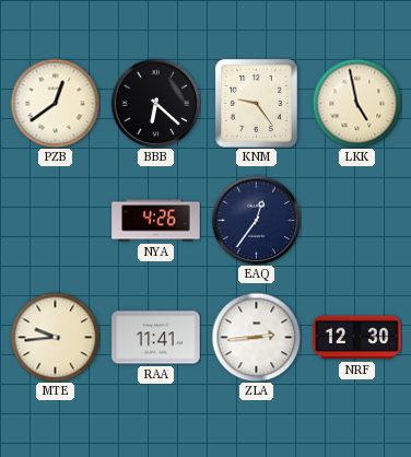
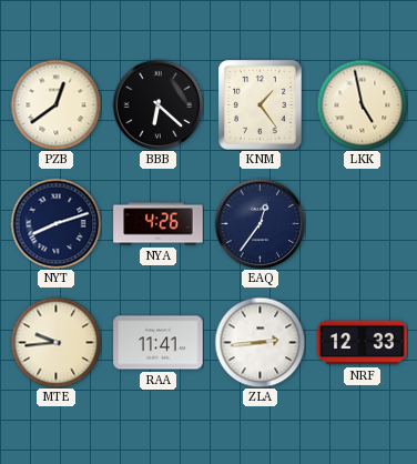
KNM: 9:24 -> 1:24 (261, 105)
NYT: none -> 8:12 (55, 223)
NRF: 12:30 -> 12:33 (363, 343)
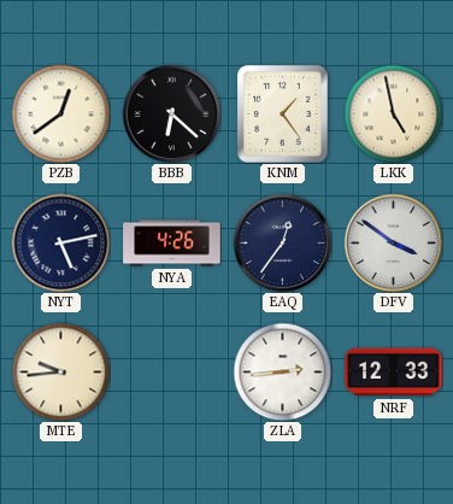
NYT: 8:12 -> 5:13 (60, 242)
DFV: none -> 3:51 (393, 242)
RAA: 11:41 -> none (159, 343)
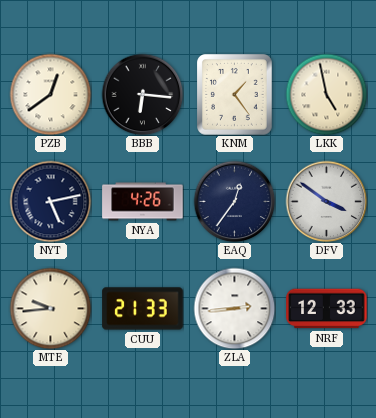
BBB: 6:22 -> 6:16 (142, 94)
CUU: none -> 21:33 (143, 309)
